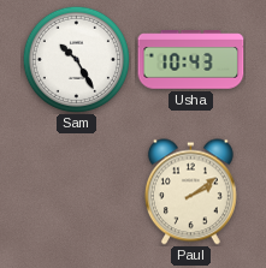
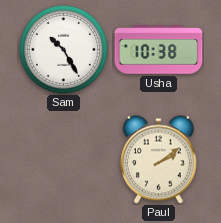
Usha: 10:43 -> 10:38 (159, 50)
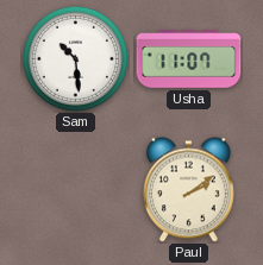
Sam: 10:25 -> 10:29 (75, 58)
Usha: 10:38 -> 11:07 (189, 59)
